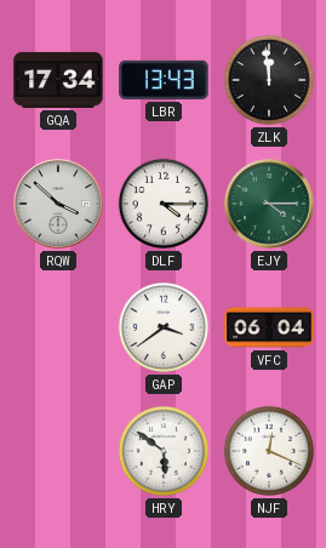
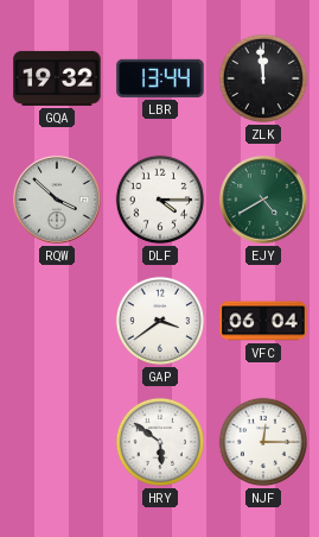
GQA: 17:34 -> 19:32 (57, 78)
LBR: 13:43 -> 13:44 (160, 78)
EJY: 4:15 -> 4:40 (263, 200)
NJF: 12:19 -> 12:15 (263, 442)
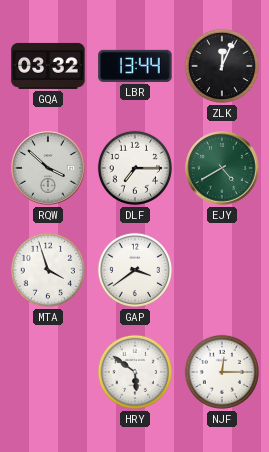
GQA: 19:32 -> 03:32 (48, 66)
ZLK: 11:59 -> 12:04 (222, 66)
DLF: 4:15 -> 7:15 (135, 168)
MTA: none -> 3:57 (48, 270)
VFC: 06:04 -> none (263, 321)
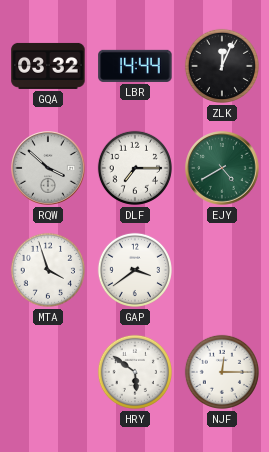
LBR: 13:44 -> 14:44 (135, 66)
